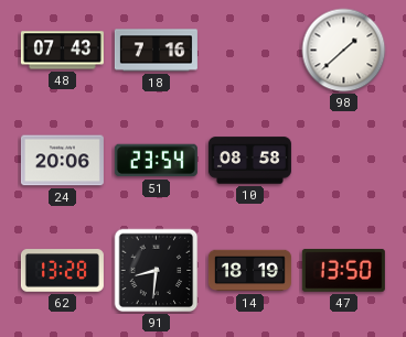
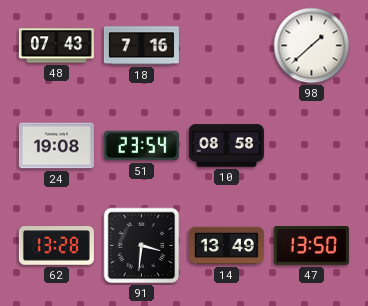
24: 20:06 -> 19:08 (56, 146)
91: 8:31 -> 3:31 (142, 246)
14: 18:19 -> 13:49 (226, 246)
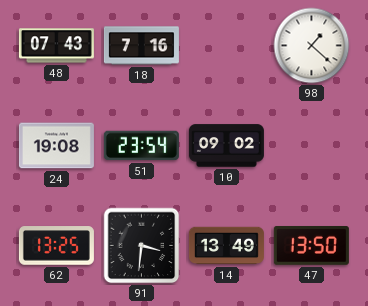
98: 1:38 -> 1:22 (312, 46)
10: 08:58 -> 09:02 (226, 146)
62: 13:28 -> 13:25 (56, 246)
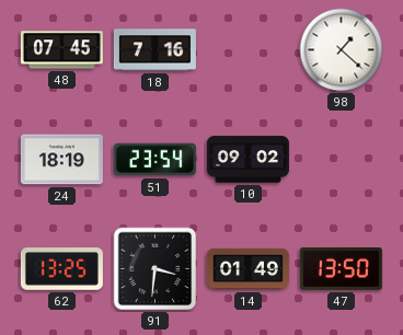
48: 07:43 -> 07:45 (61, 50)
24: 19:08 -> 18:19 (61, 160)
14: 13:49 -> 01:49 (247, 269)
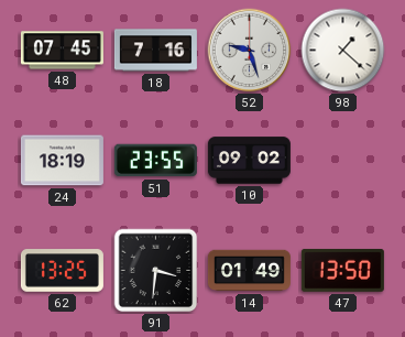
52: none -> 9:27 (250, 51)
51: 23:54 -> 23:55 (155, 161)
